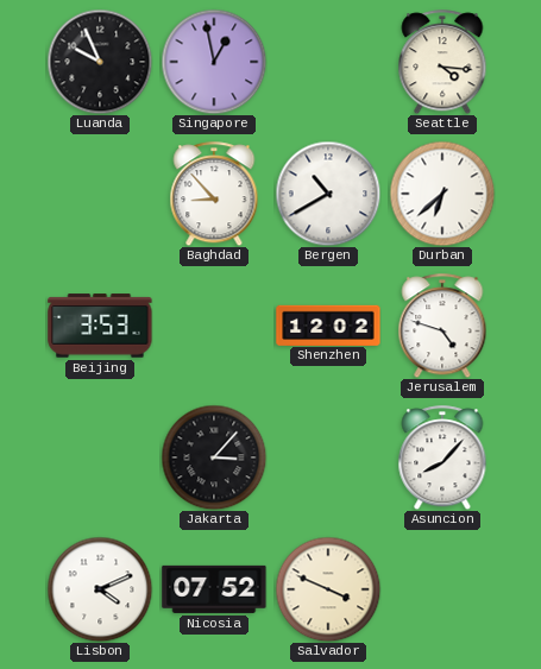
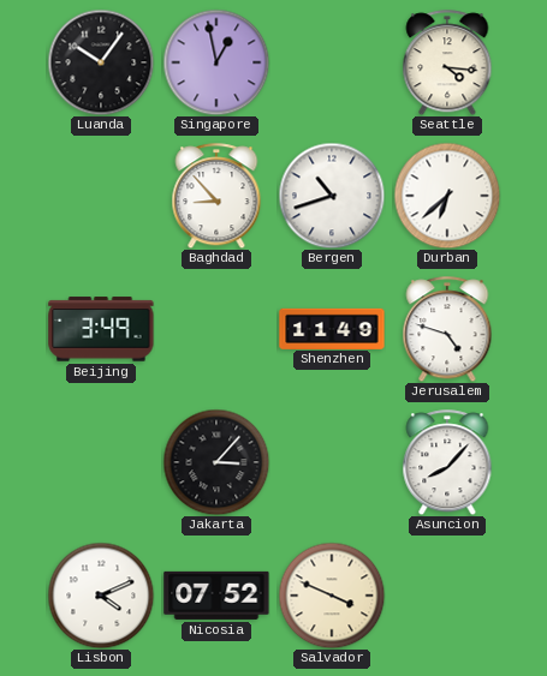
Luanda: 9:56 -> 10:06 (101, 62)
Bergen: 10:40 -> 10:42 (332, 196)
Beijing: 3:53 -> 3:49 (101, 329)
Shenzhen: 12:02 -> 11:49 (332, 328)
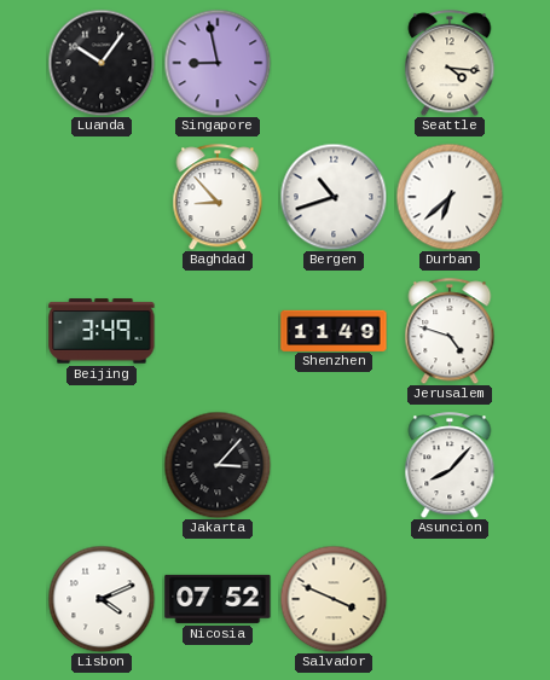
Singapore: 12:58 -> 8:58 (218, 63)
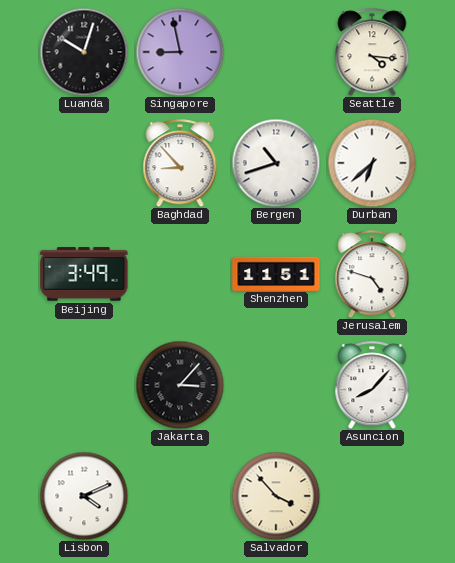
Luanda: 10:06 -> 10:03 (84, 52)
Shenzhen: 11:49 -> 11:51 (276, 273)
Nicosia: 07:52 -> none (218, 599)
Salvador: 3:49 -> 3:53 (276, 496)
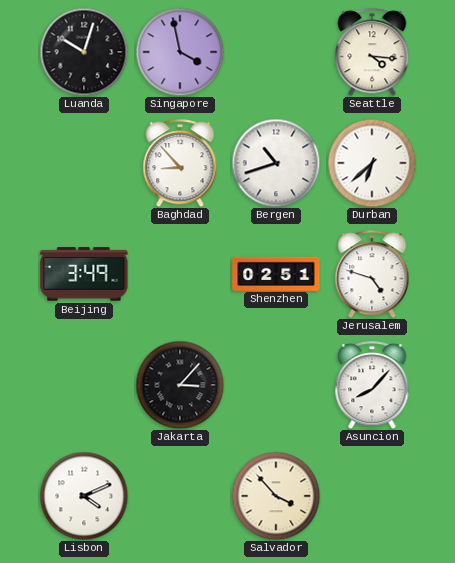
Singapore: 8:58 -> 3:58 (180, 52)
Shenzhen: 11:51 -> 02:51 (276, 273)
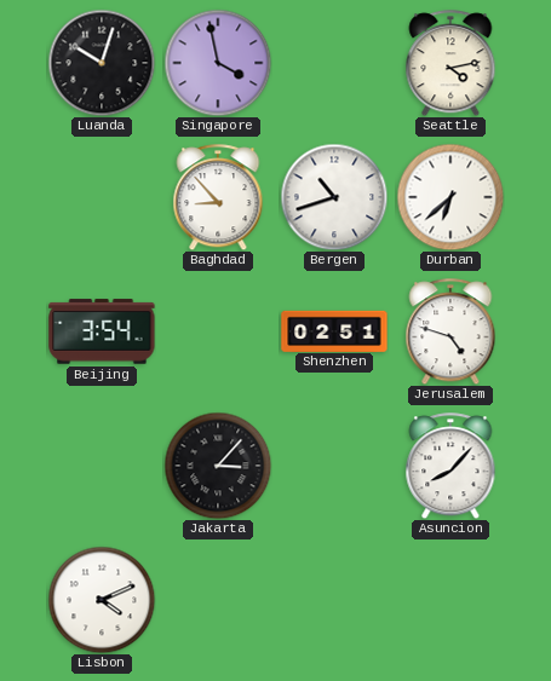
Seattle: 4:16 -> 4:13 (450, 63)
Beijing: 3:49 -> 3:54 (102, 331)
Salvador: 3:53 -> none (276, 496)
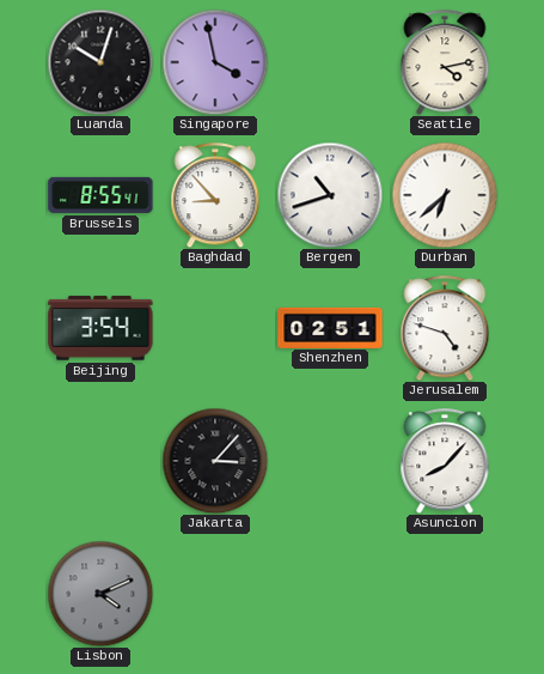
Brussels: none -> 8:55 (100, 195)
Lisbon dial: white -> grey (100, 594)
